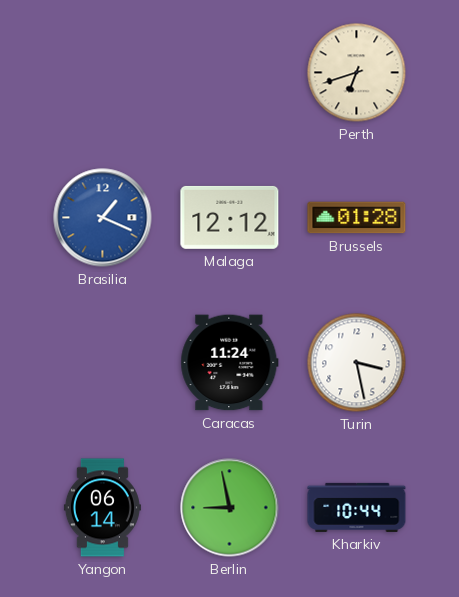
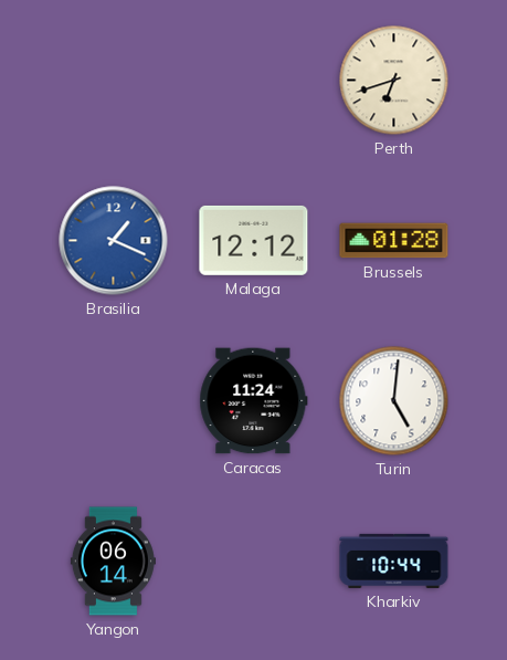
Turin: 3:28 -> 5:01 (394, 401)
Berlin: 8:58 -> none (230, 508)
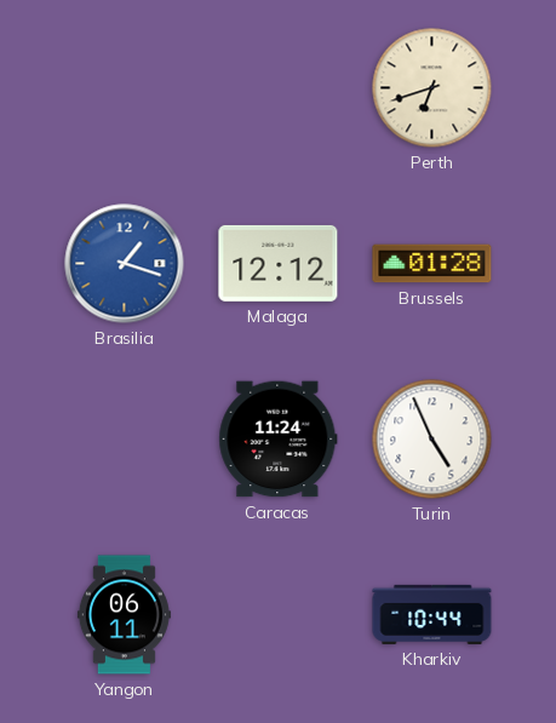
Brasilia: 1:19 -> 1:18 (125, 264)
Turin: 5:01 -> 4:56 (432, 440)
Yangon: 06:14 -> 06:11 (124, 615)
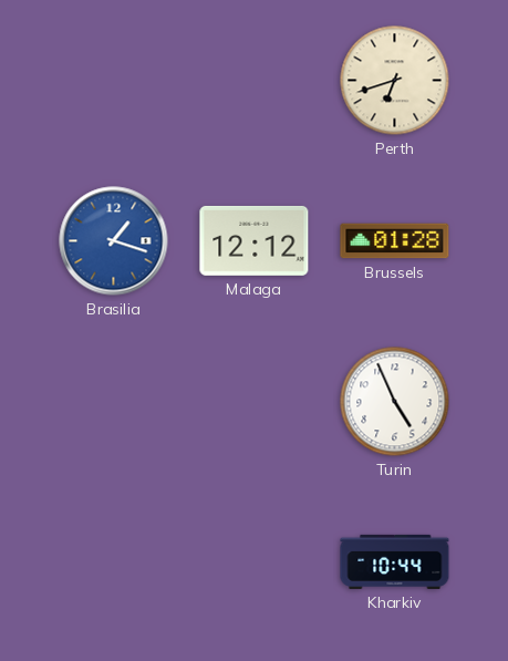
Caracas: 11:24 -> none (279, 440)
Yangon: 06:11 -> none (124, 615)
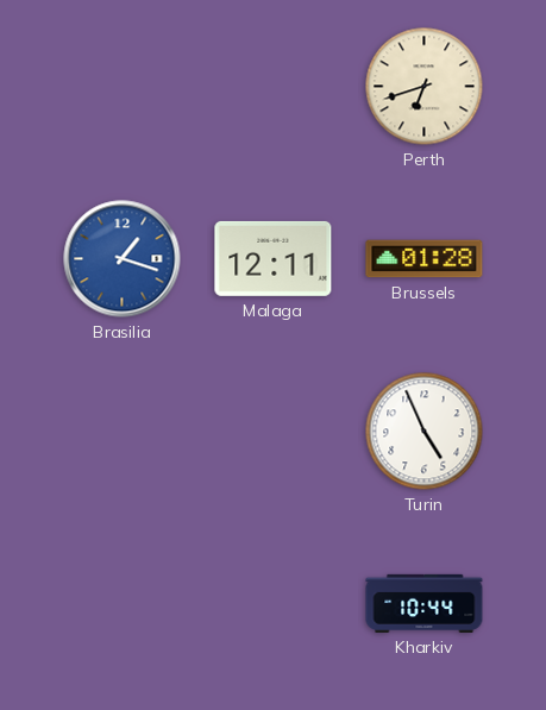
Malaga: 12:12 -> 12:11 (274, 258)
